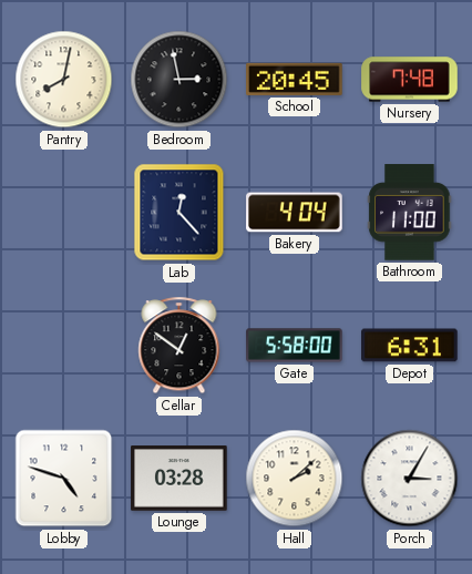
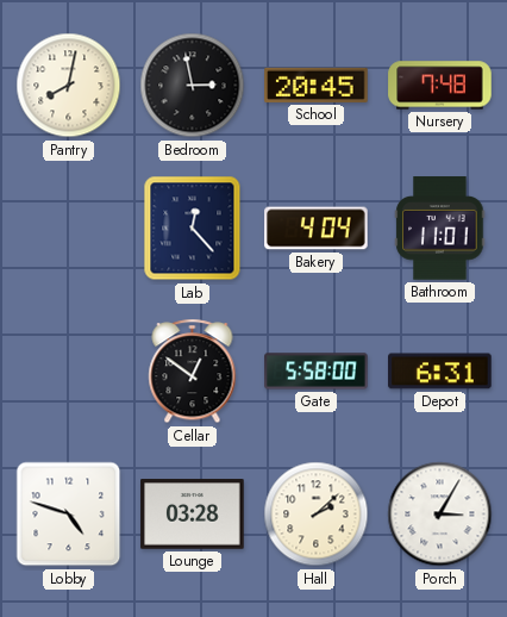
Bathroom: 11:00 -> 11:01 (440, 229)
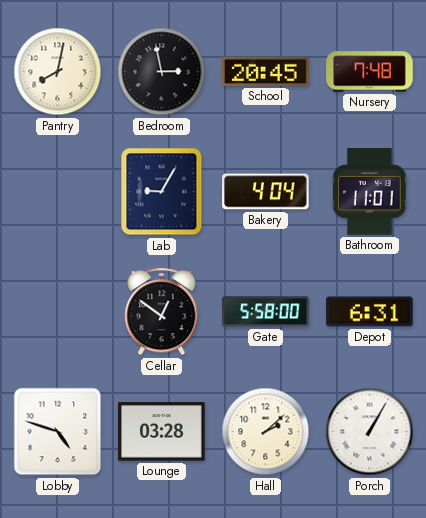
Lab: 12:23 -> 9:05 (162, 192)
Porch: 3:05 -> 1:05 (370, 432)
